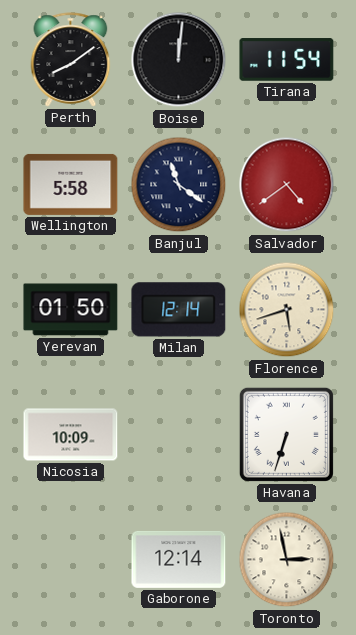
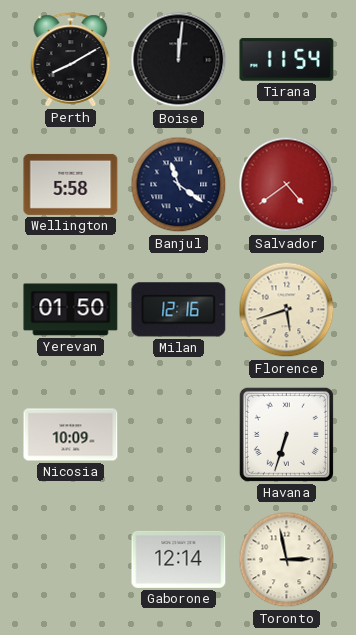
Perth: 8:09 -> 8:10 (71, 60)
Milan: 12:14 -> 12:16 (179, 310)
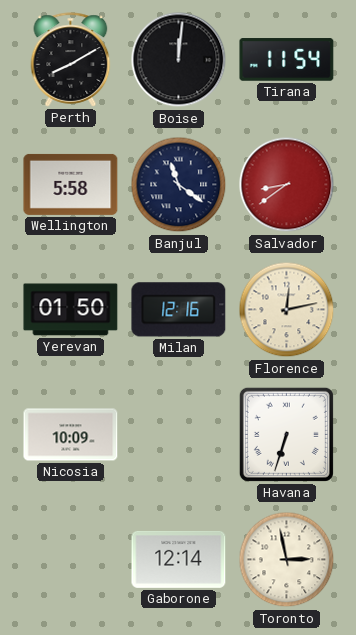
Salvador: 4:39 -> 8:39 (287, 185)
Florence: 5:42 -> 12:13 (287, 310)
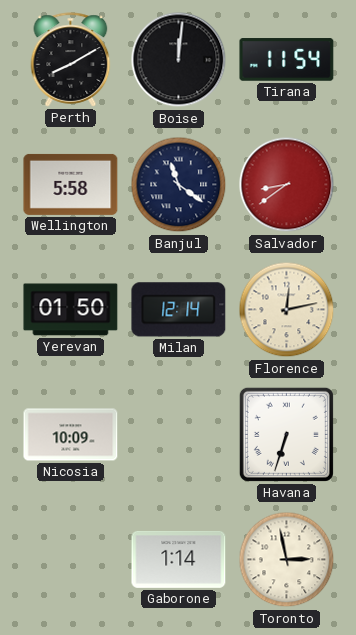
Milan: 12:16 -> 12:14 (179, 310)
Gaborone: 12:14 -> 1:14 (179, 559)
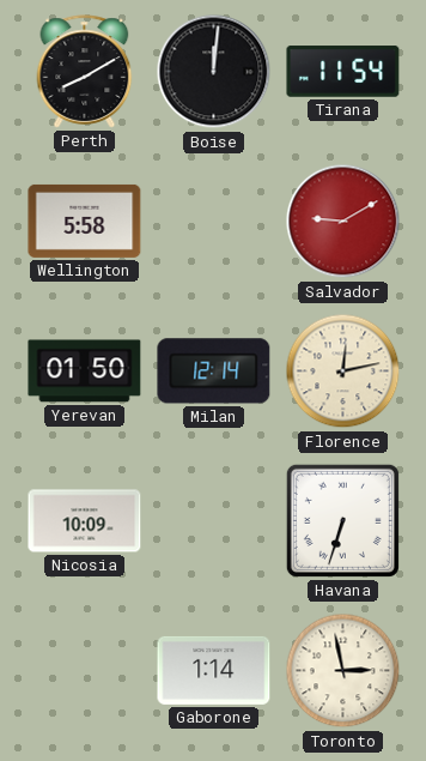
Banjul: 11:21 -> none (179, 185)
Salvador: 8:39 -> 9:10 (343, 222)
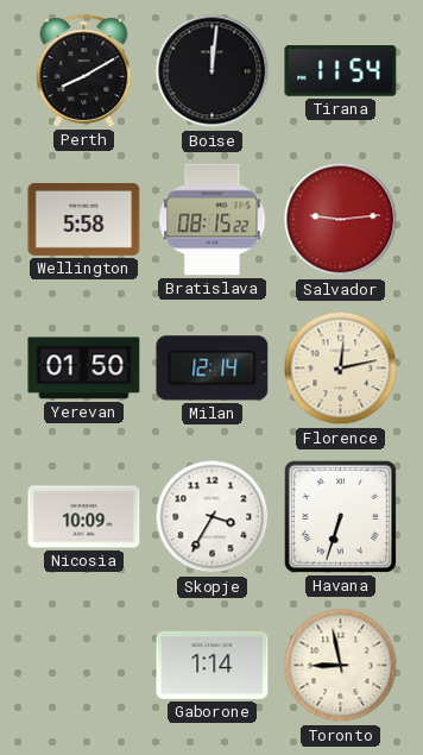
Bratislava: none -> 08:15 (213, 220)
Salvador: 9:10 -> 9:14 (341, 220)
Skopje: none -> 3:35 (213, 517)
Toronto: 2:58 -> 8:58 (341, 666)
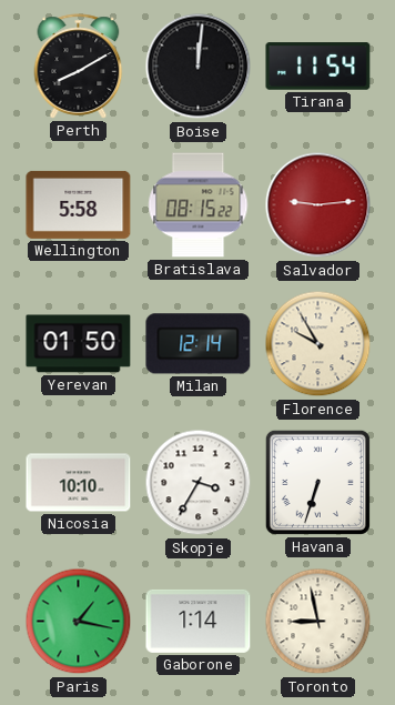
Florence: 12:13 -> 9:55 (318, 344)
Nicosia: 10:09 -> 10:10 (79, 483)
Paris: none -> 1:17 (79, 622)
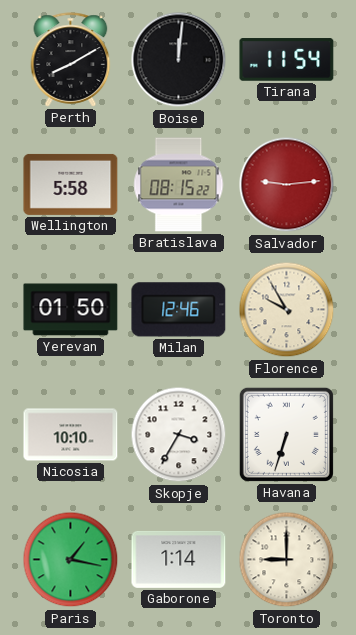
Milan: 12:14 -> 12:46 (179, 310)
Toronto: 8:58 -> 9:00 (287, 560)
